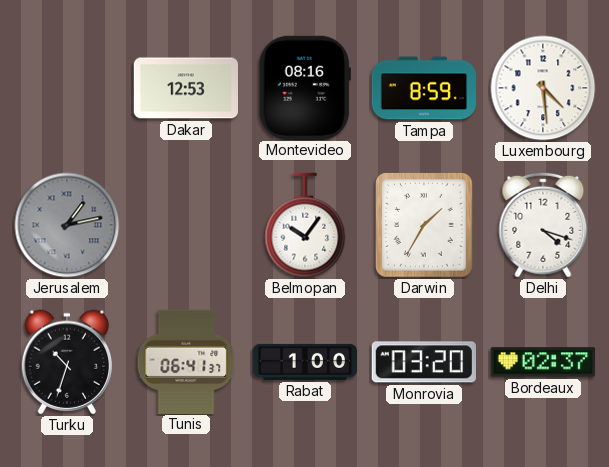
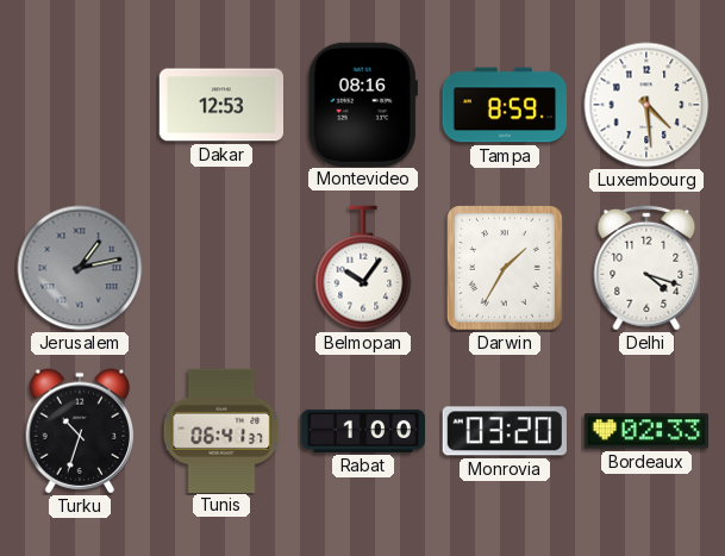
Bordeaux: 02:37 -> 02:33 (645, 431)
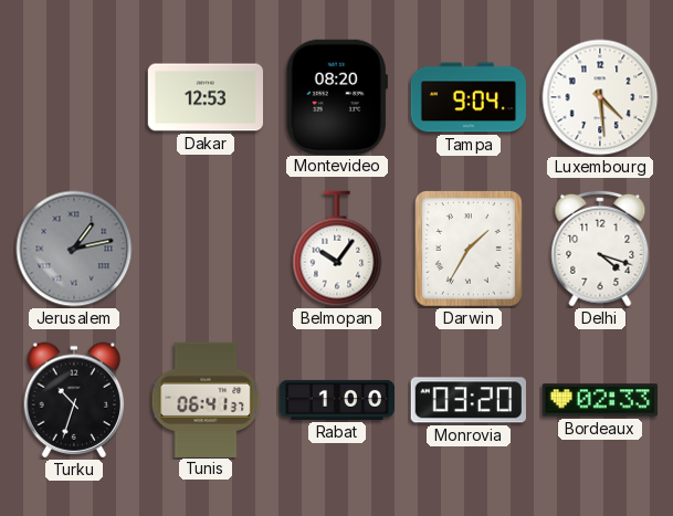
Montevideo: 08:16 -> 08:20 (337, 96)
Tampa: 8:59 -> 9:04 (467, 97)
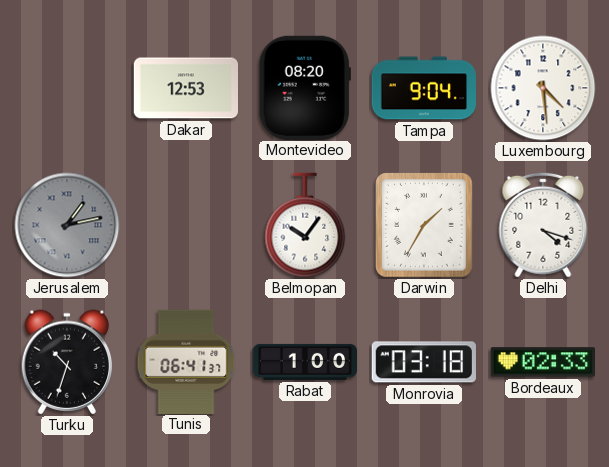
Monrovia: 03:20 -> 03:18 (424, 362)
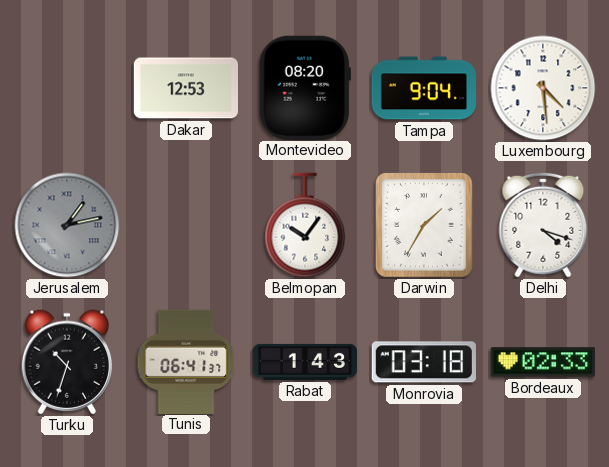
Rabat: 1:00 -> 1:43 (305, 362)
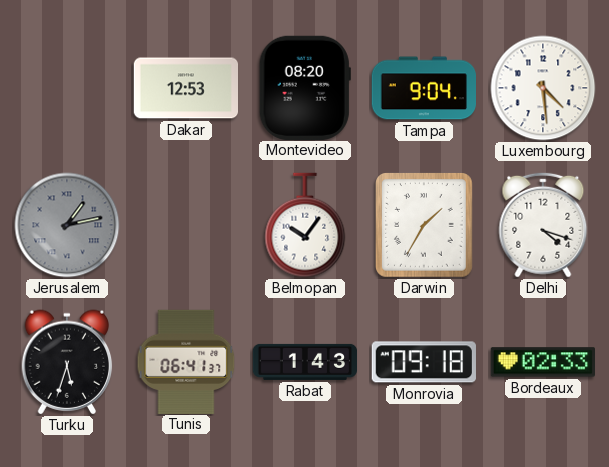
Turku: 10:33 -> 5:33 (67, 362)
Monrovia: 03:18 -> 09:18 (424, 362)
